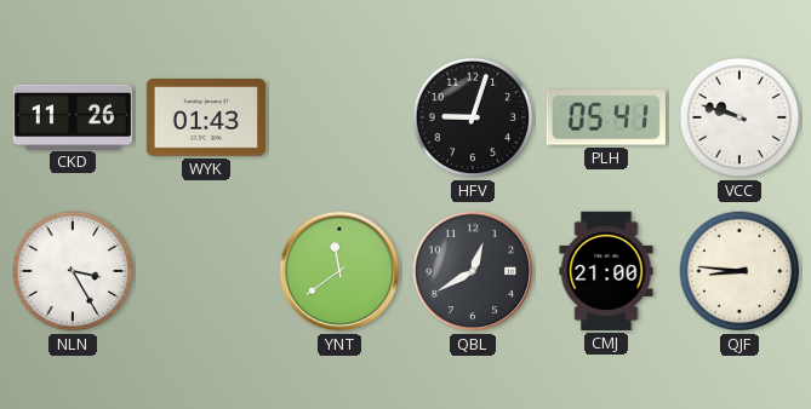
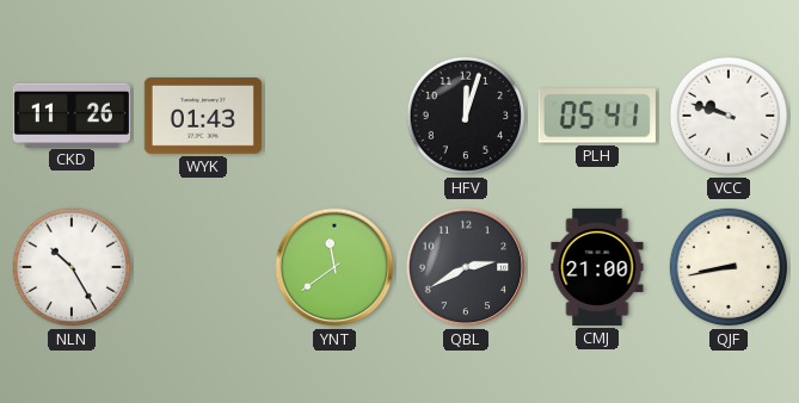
HFV: 9:03 -> 12:03 (466, 116)
NLN: 3:25 -> 10:25 (72, 267)
QBL: 12:40 -> 2:40 (466, 267)
QJF: 8:46 -> 8:43 (729, 267)
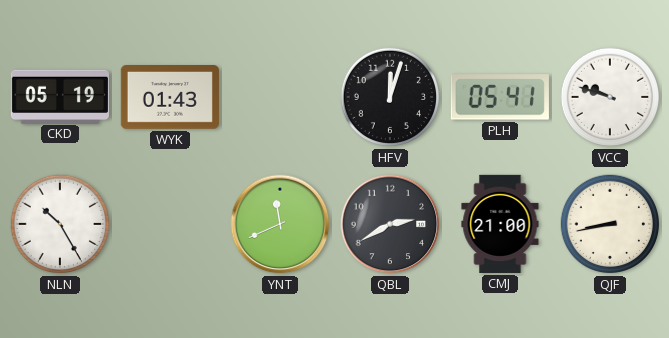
CKD: 11:26 -> 05:19 (60, 96)
YNT: 11:39 -> 11:41 (280, 224)
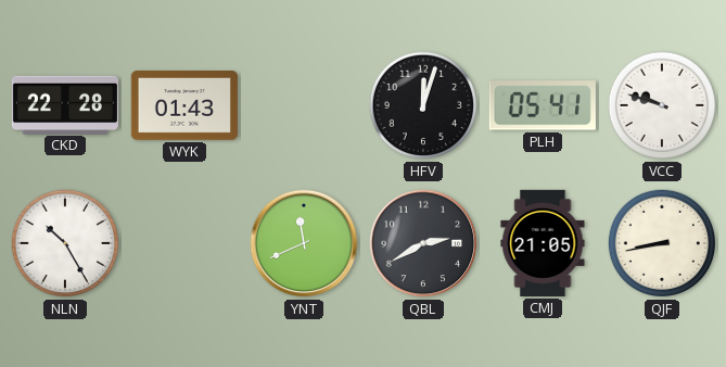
CKD: 05:19 -> 22:28 (65, 104)
CMJ: 21:00 -> 21:05 (543, 243)
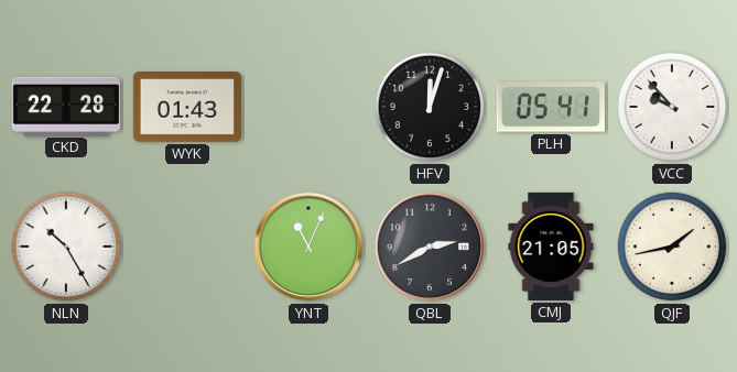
VCC: 9:48 -> 9:53 (672, 107)
YNT: 11:41 -> 11:04 (308, 247)
QJF: 8:43 -> 1:43 (672, 247)
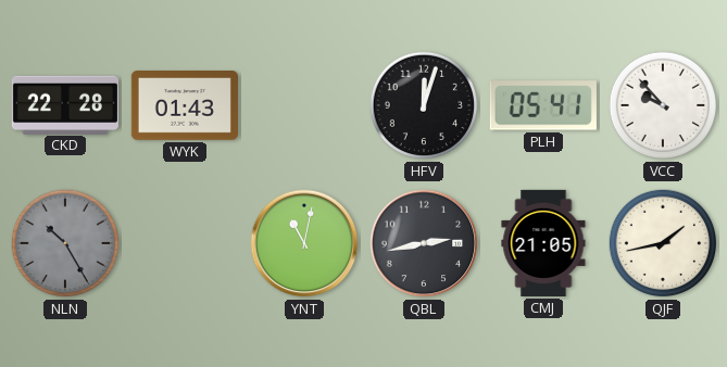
NLN dial: white -> grey (65, 243)
YNT: 11:04 -> 11:02 (304, 243)
QBL: 2:40 -> 2:43 (424, 243)
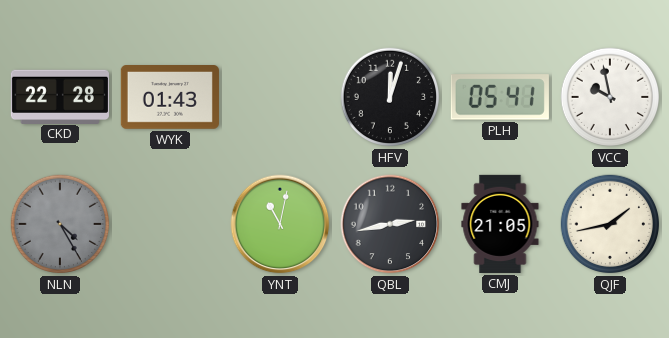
VCC: 9:53 -> 9:58 (610, 97)
NLN: 10:25 -> 4:25 (60, 224)
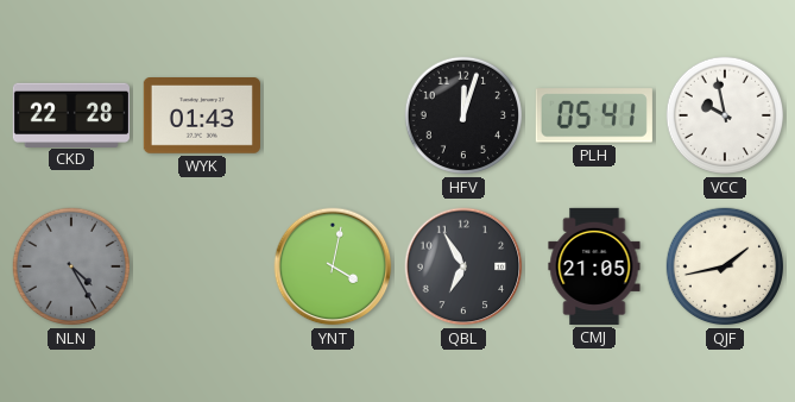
YNT: 11:02 -> 4:02 (333, 266)
QBL: 2:43 -> 6:55 (463, 266)
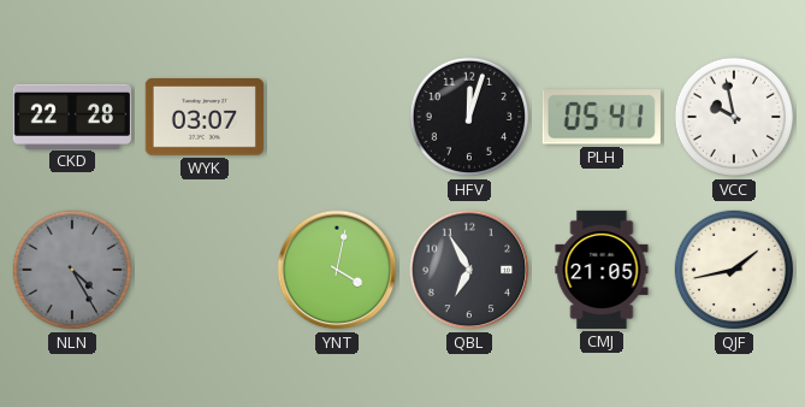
WYK: 01:43 -> 03:07 (205, 118)
